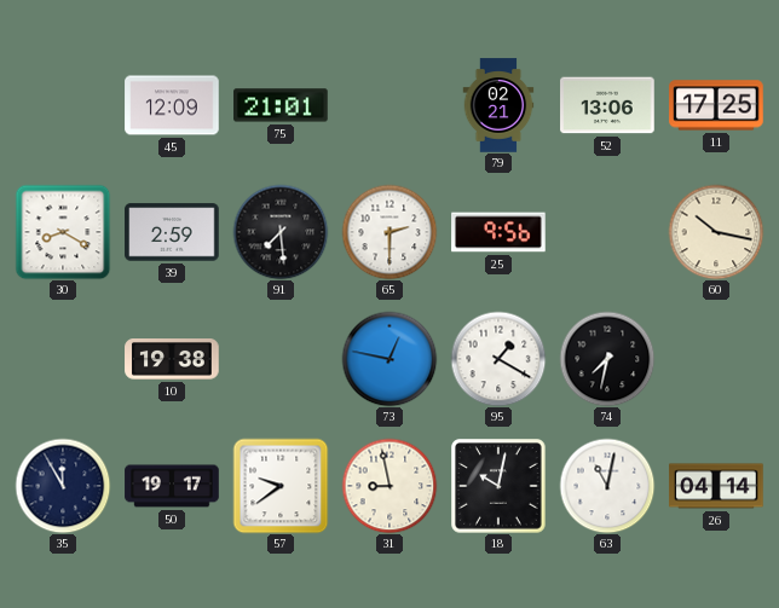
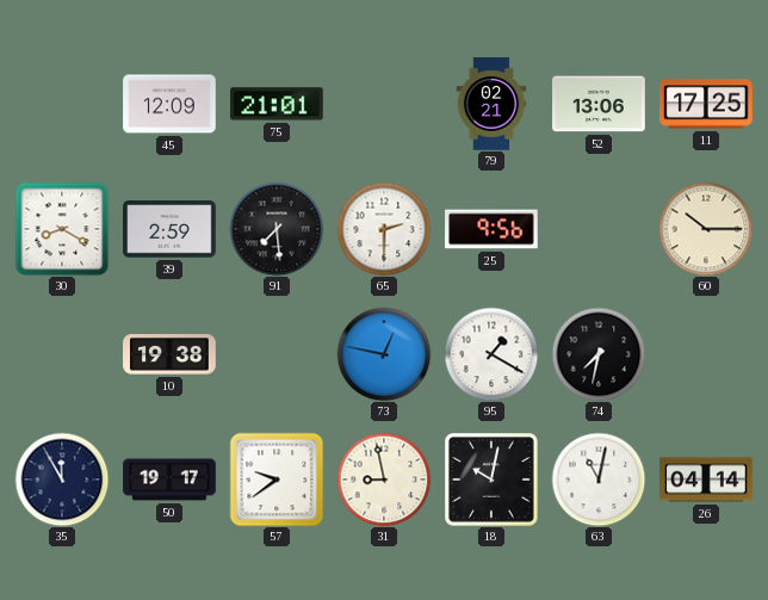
60: 10:17 -> 10:15 (706, 229)
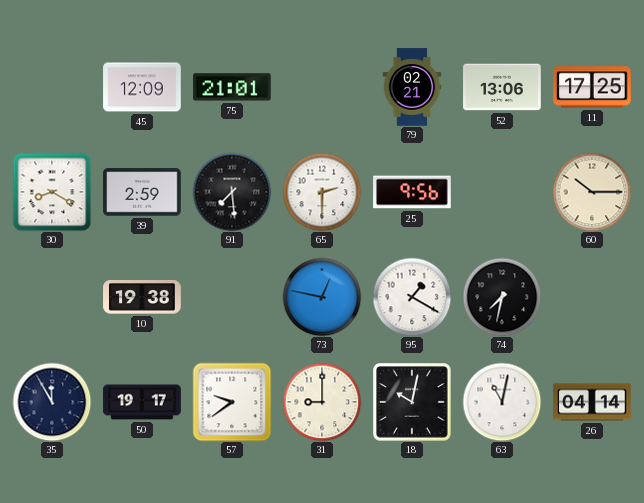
31: 8:58 -> 9:00 (322, 402)
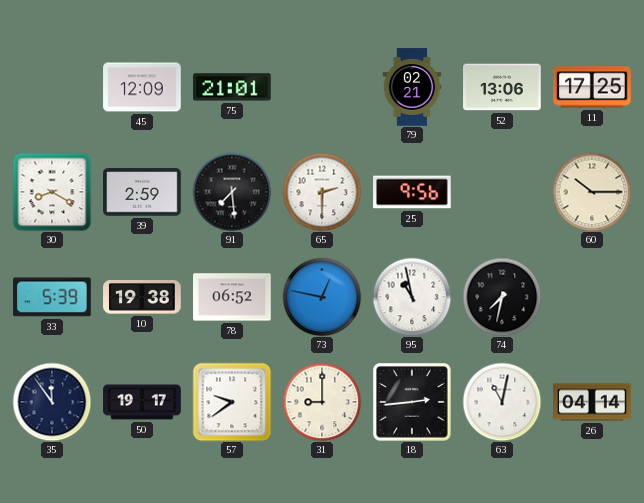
33: none -> 5:39 (52, 297)
78: none -> 06:52 (232, 297)
95: 1:20 -> 10:58 (412, 297)
35: 11:55 -> 11:54 (52, 402)
18: 10:02 -> 2:44 (412, 402)
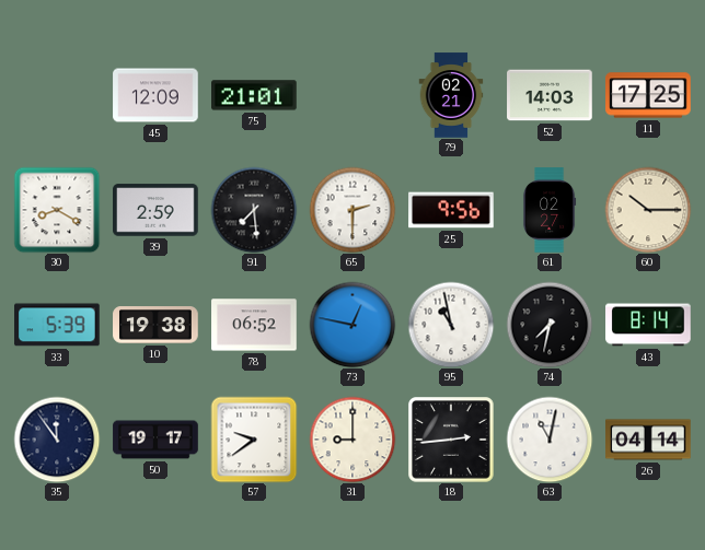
52: 13:06 -> 14:03 (550, 95)
61: none -> 02:27 (550, 210)
43: none -> 8:14 (648, 325)
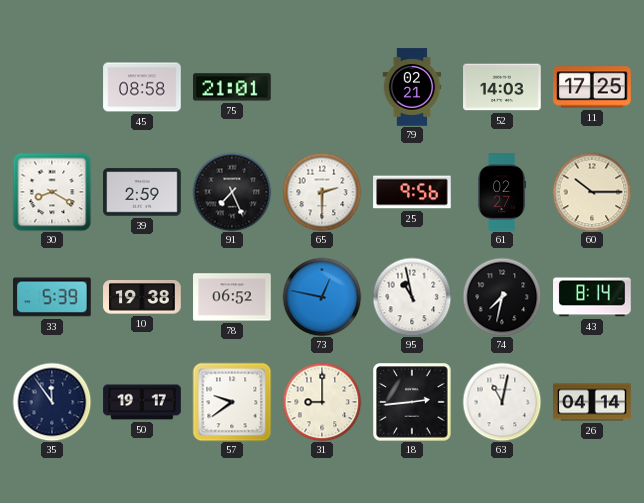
45: 12:09 -> 08:58 (142, 87)
91: 7:29 -> 7:26 (232, 192)
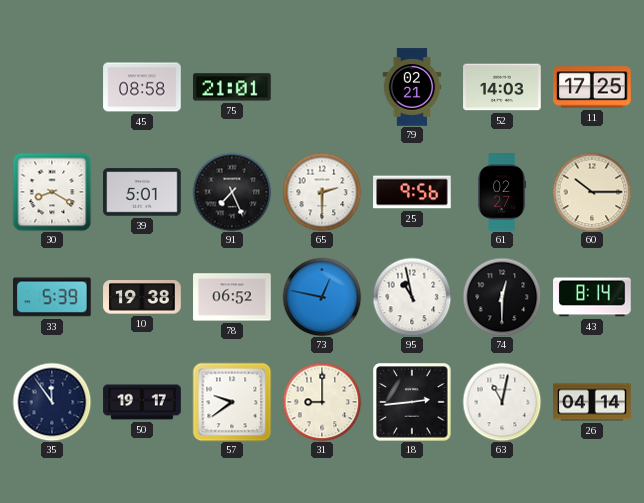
39: 2:59 -> 5:01 (142, 192)
74: 7:32 -> 12:30 (502, 297)
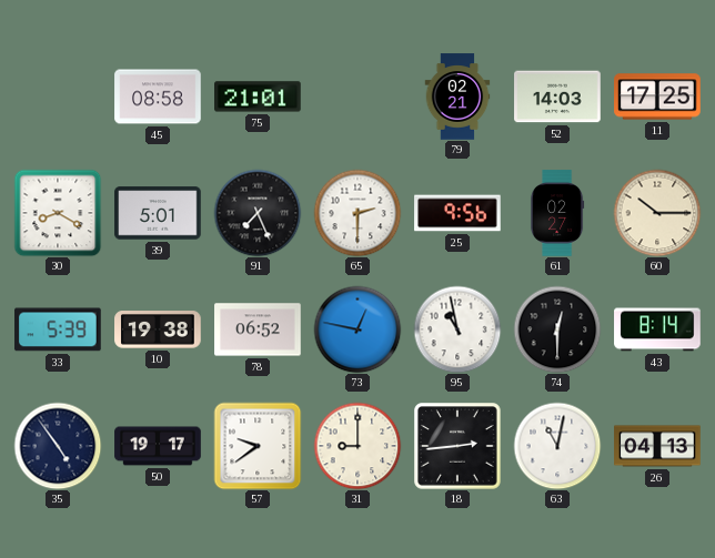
35: 11:54 -> 4:54 (58, 446)
26: 04:14 -> 04:13 (657, 446)
